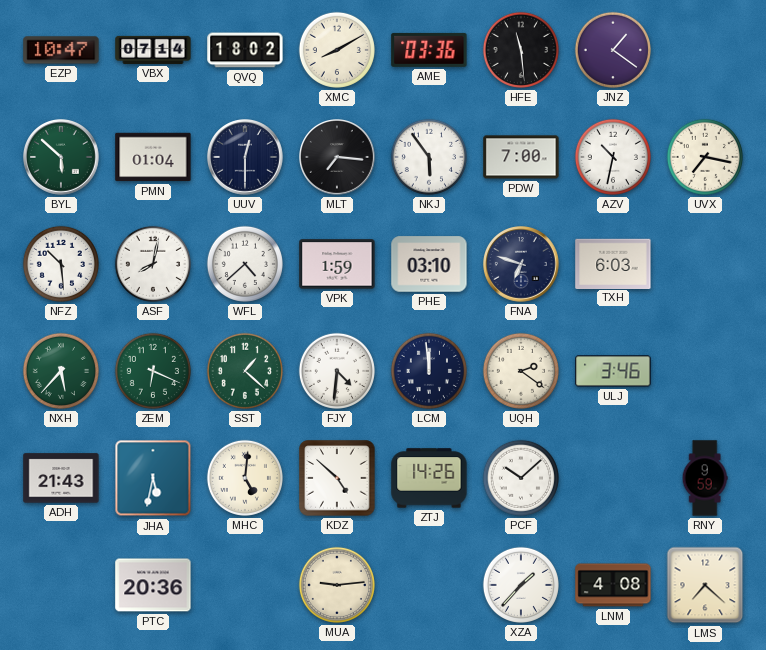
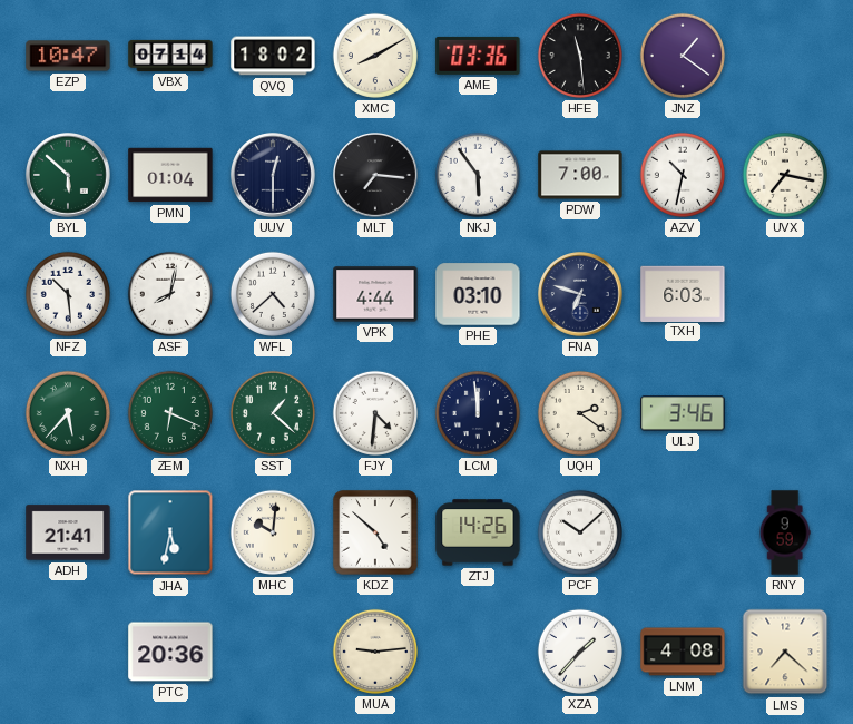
VPK: 1:59 -> 4:44 (375, 294)
ADH: 21:43 -> 21:41 (68, 532)
MHC: 5:01 -> 10:01 (273, 532)
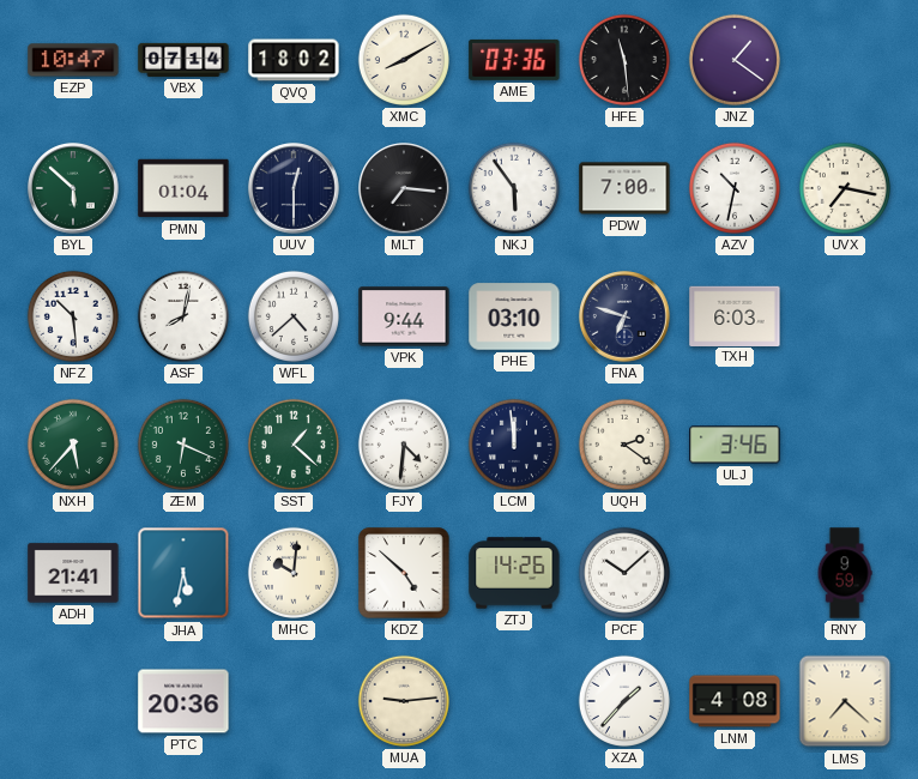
VPK: 4:44 -> 9:44 (404, 316)
